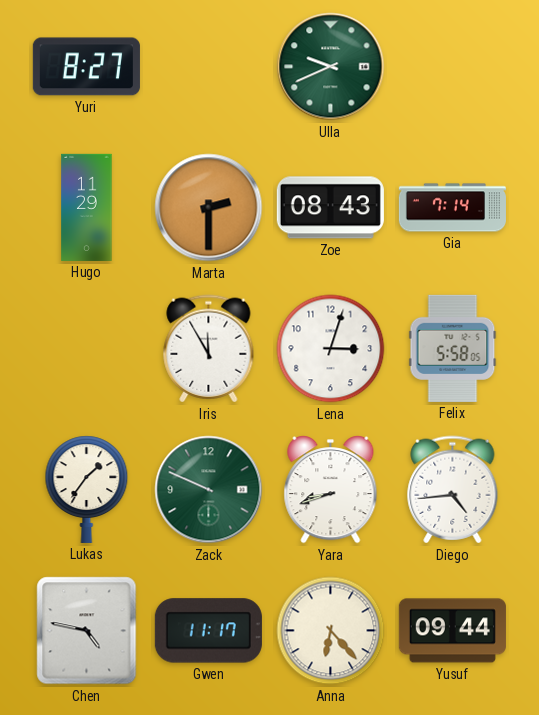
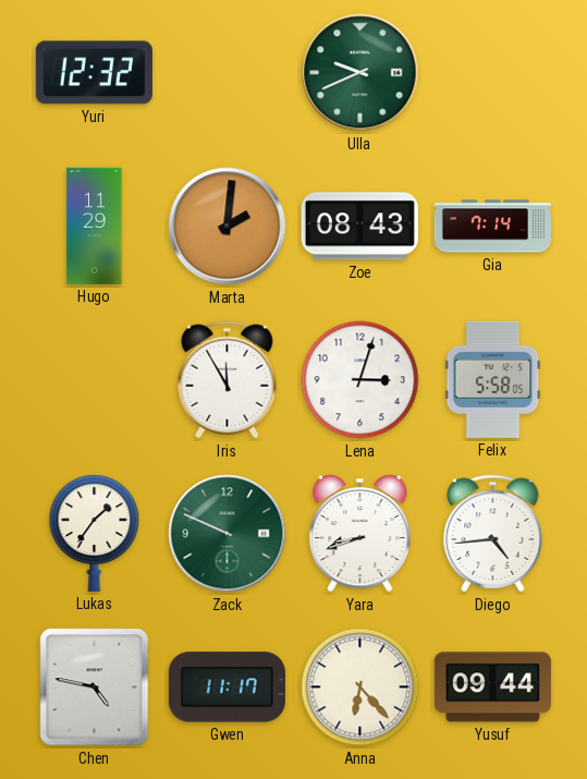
Yuri: 8:27 -> 12:32 (94, 73)
Marta: 2:30 -> 2:01 (228, 227)
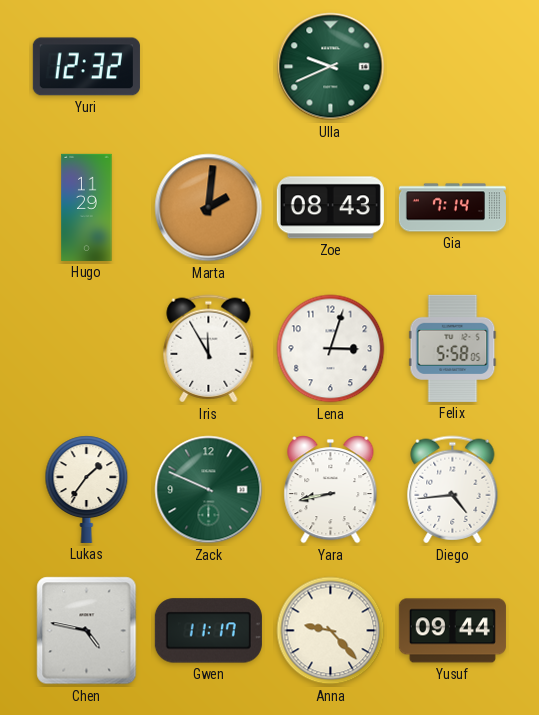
Yara: 8:42 -> 8:43 (331, 490)
Anna: 6:23 -> 9:23 (331, 631)
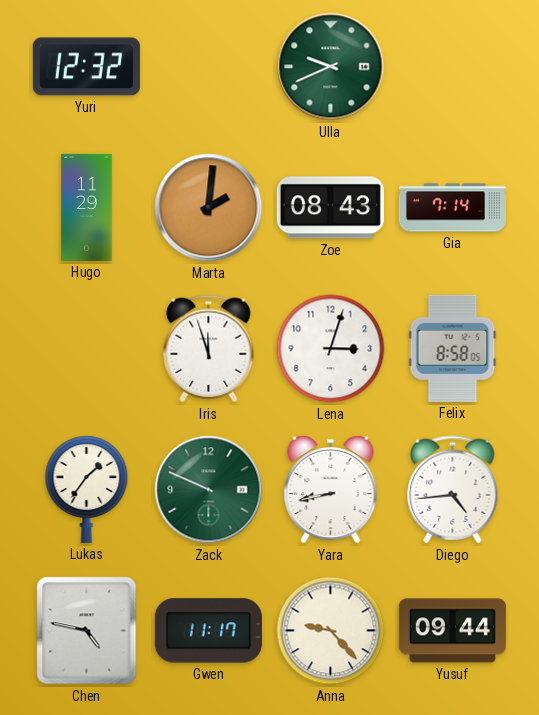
Iris: 11:55 -> 11:57 (209, 349)
Felix: 5:58 -> 8:58 (453, 348)
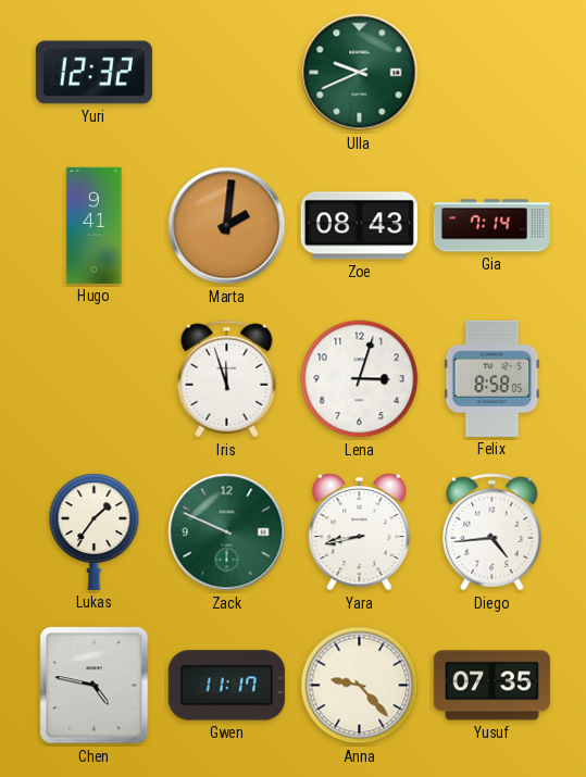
Hugo: 11:29 -> 9:41 (95, 225)
Yusuf: 09:44 -> 07:35 (491, 686)
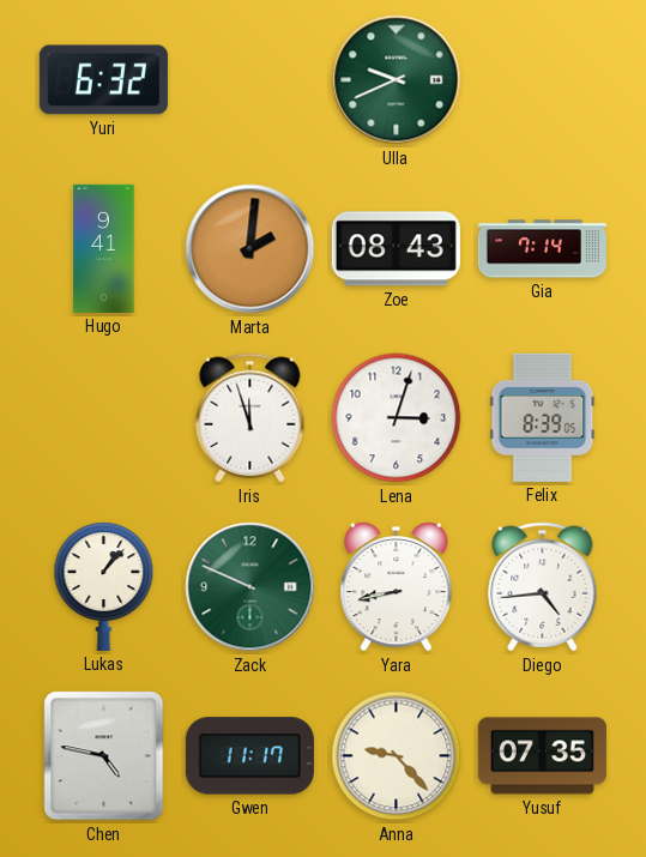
Yuri: 12:32 -> 6:32 (103, 80)
Felix: 8:58 -> 8:39 (543, 417)
Lukas: 1:36 -> 1:07 (104, 586)
